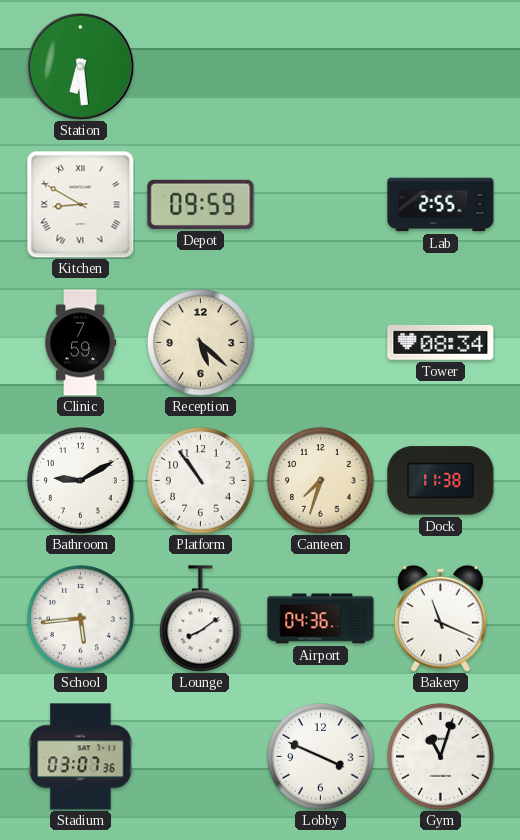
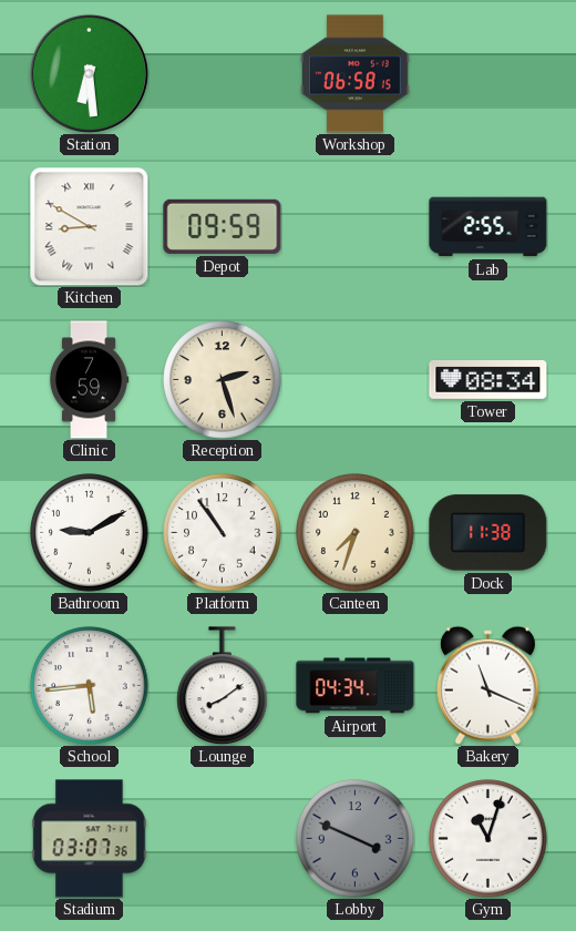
Workshop: none -> 06:58 (356, 74)
Reception: 5:22 -> 2:27 (223, 380)
Airport: 04:36 -> 04:34 (356, 686)
Lobby dial: white -> grey (356, 839)
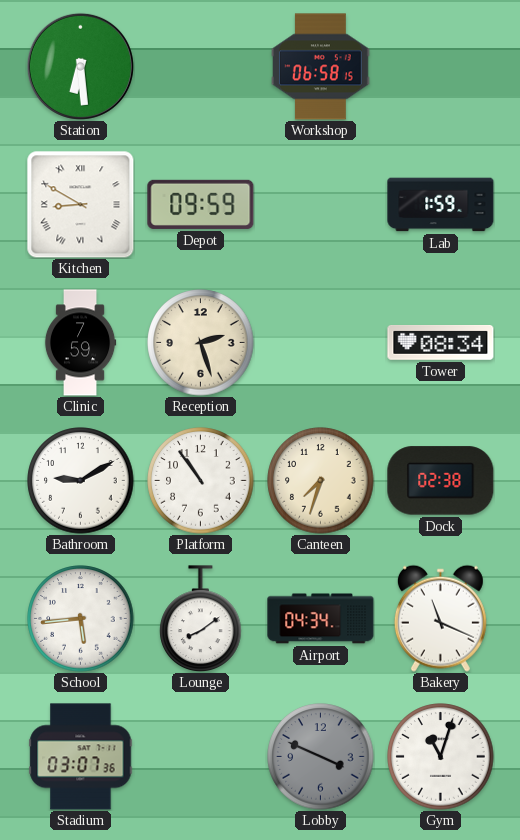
Lab: 2:55 -> 1:59 (441, 205)
Dock: 11:38 -> 02:38 (441, 481)
